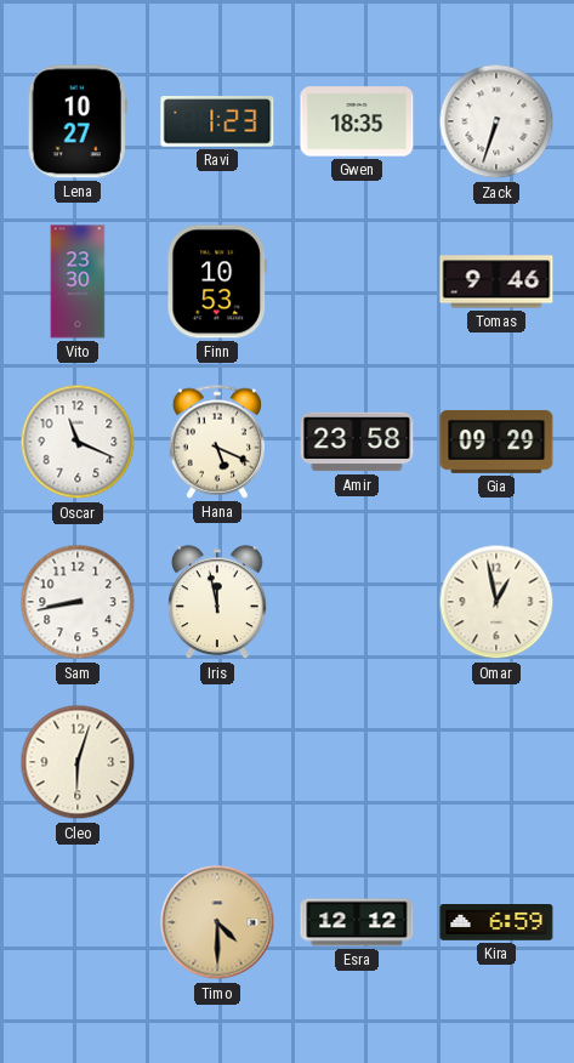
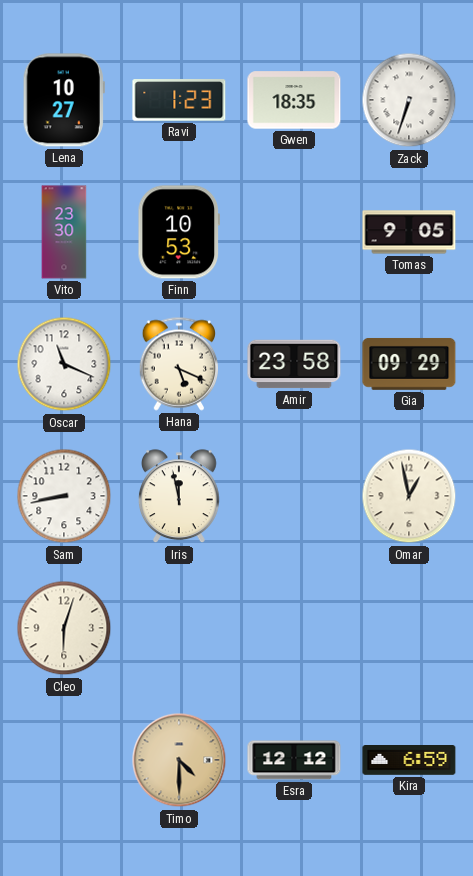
Tomas: 9:46 -> 9:05 (409, 232)
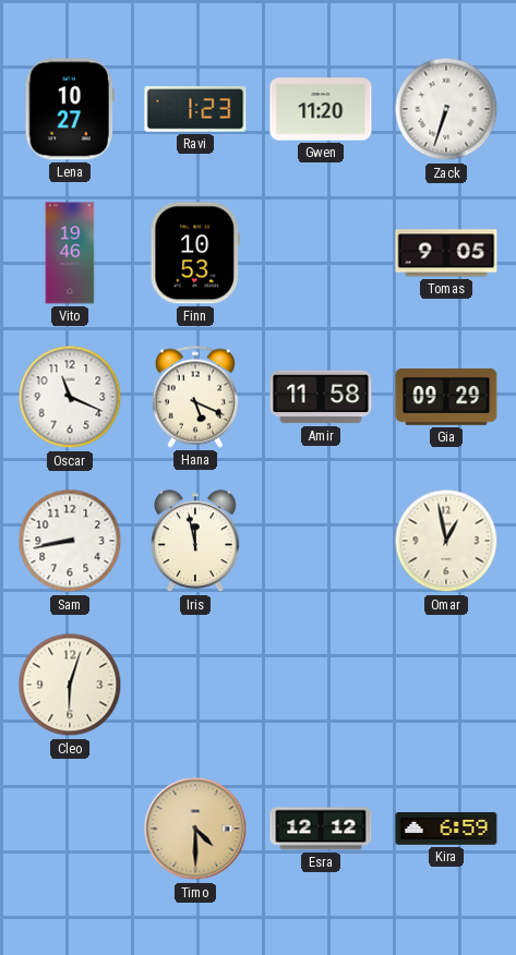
Gwen: 18:35 -> 11:20 (321, 109)
Vito: 23:30 -> 19:46 (70, 253)
Amir: 23:58 -> 11:58 (321, 397)
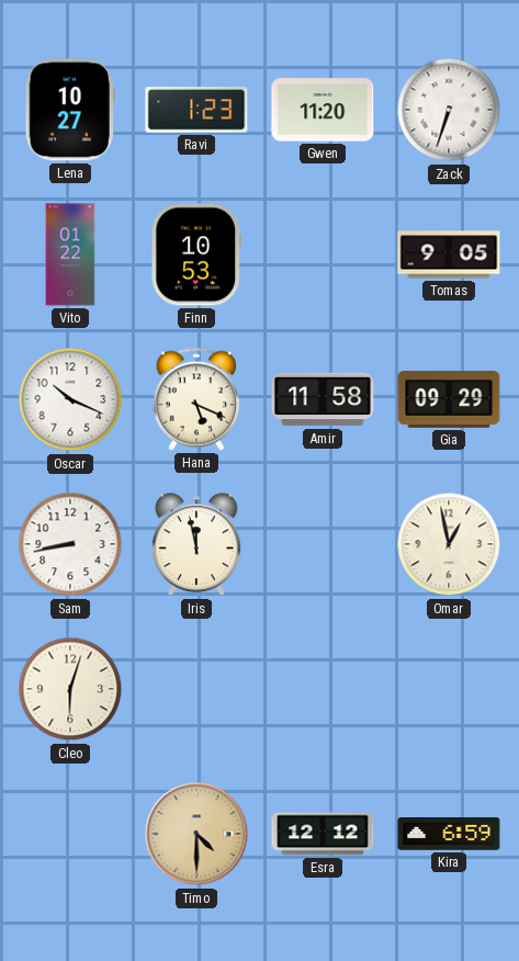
Vito: 19:46 -> 01:22 (70, 255)
Oscar: 11:19 -> 10:19 (70, 399)
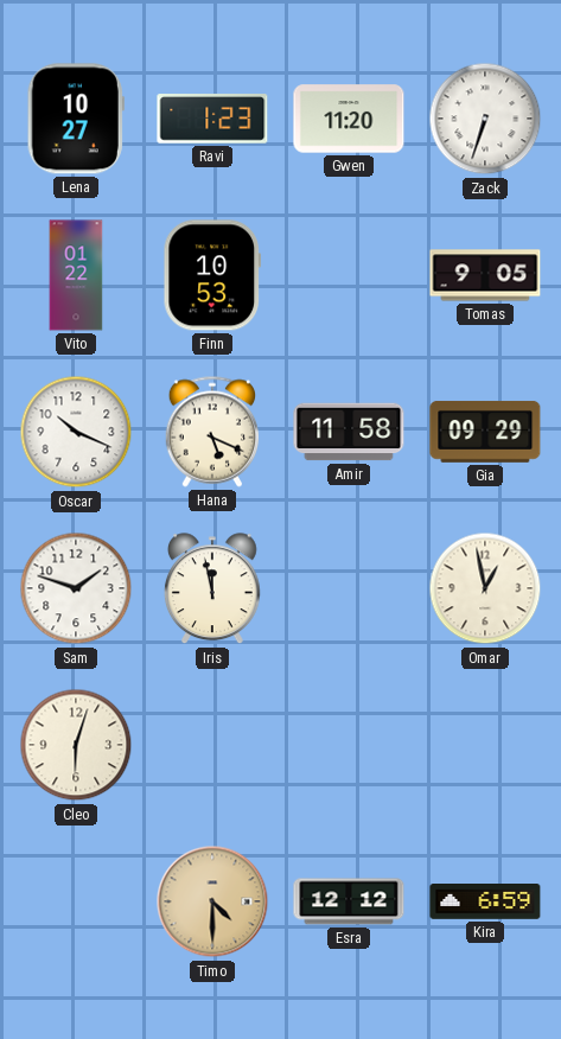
Sam: 8:43 -> 1:48 (76, 588)
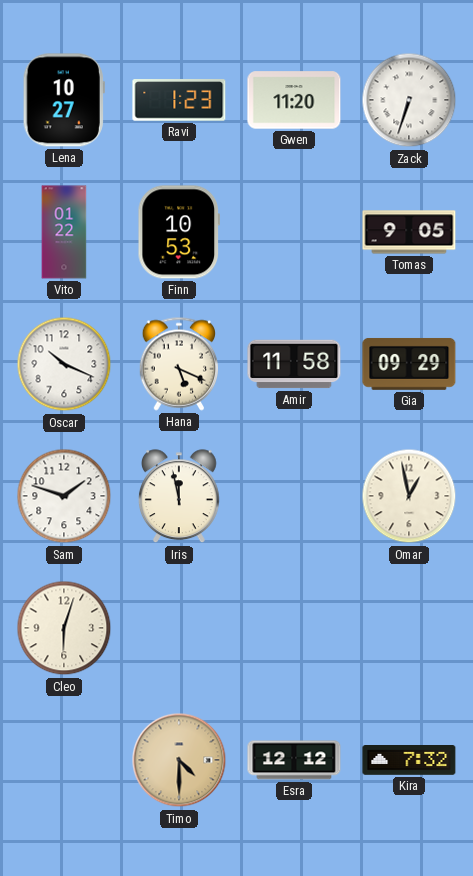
Kira: 6:59 -> 7:32 (409, 761)
